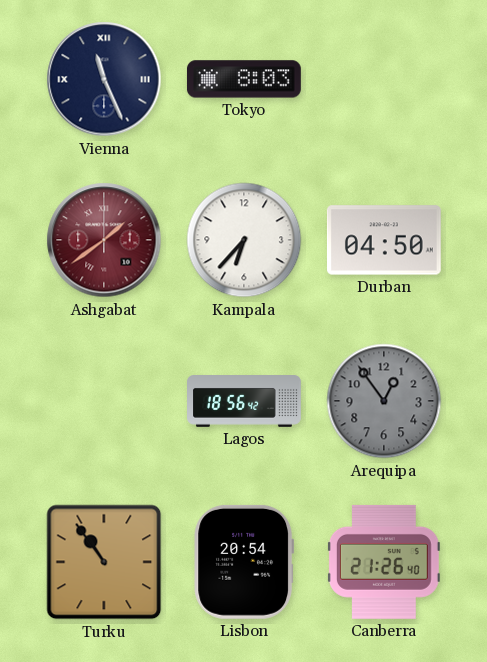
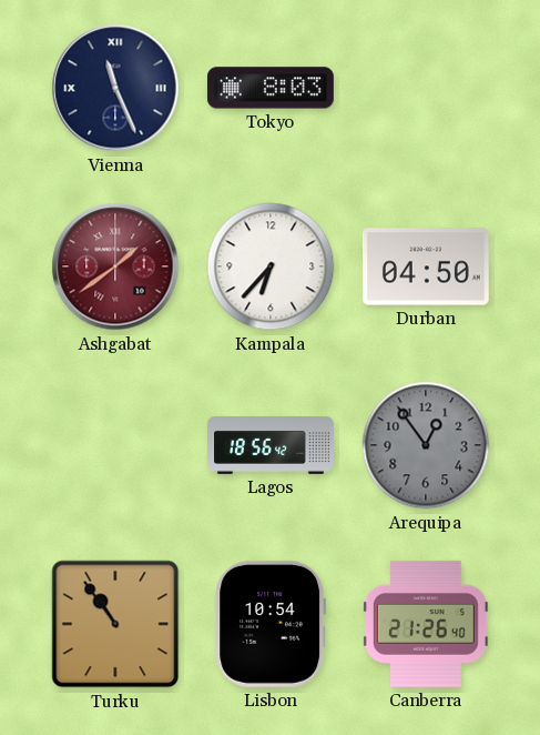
Lisbon: 20:54 -> 10:54 (269, 624)
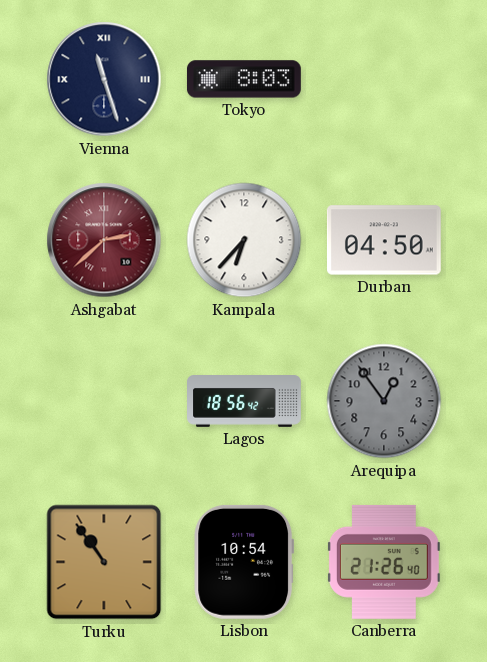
Vienna: 11:26 -> 11:27 (104, 79)
Ashgabat: 1:39 -> 2:38 (104, 240)
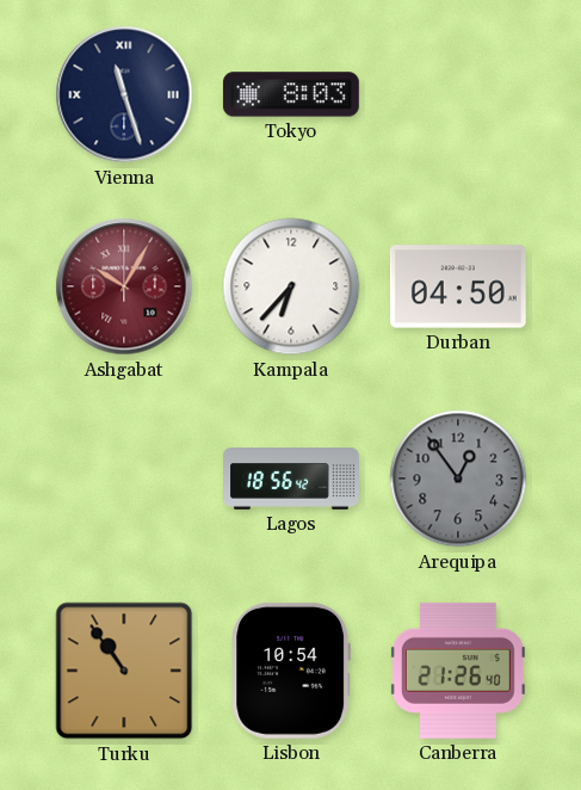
Ashgabat: 2:38 -> 10:05 (124, 286)
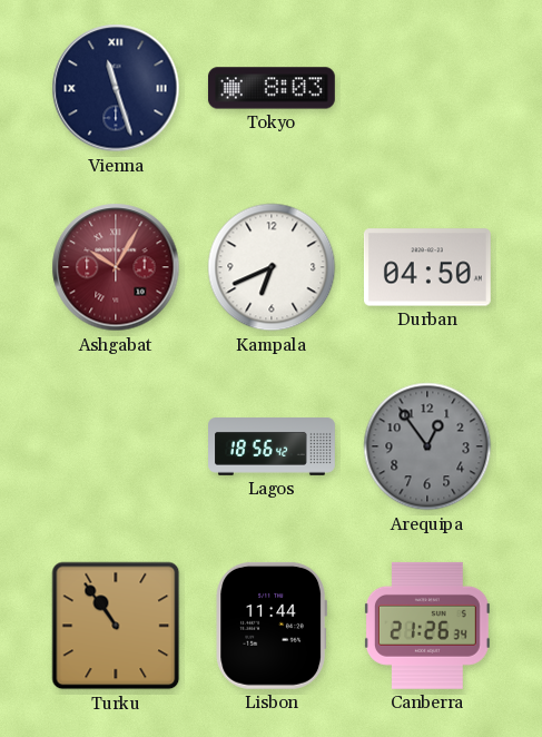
Kampala: 6:37 -> 6:41 (272, 267)
Lisbon: 10:54 -> 11:44 (270, 626)
Canberra: 21:26:40 -> 21:26:34 (427, 626)
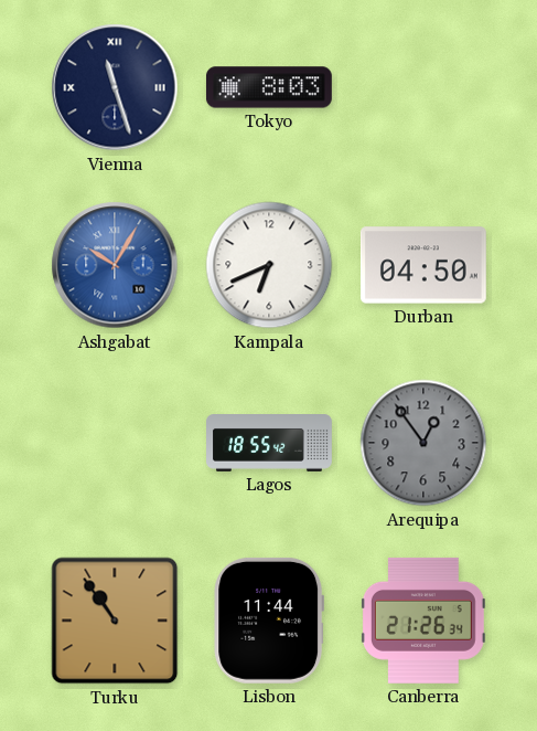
Ashgabat dial: burgundy -> blue (115, 265)
Lagos: 18:56 -> 18:55 (270, 444)
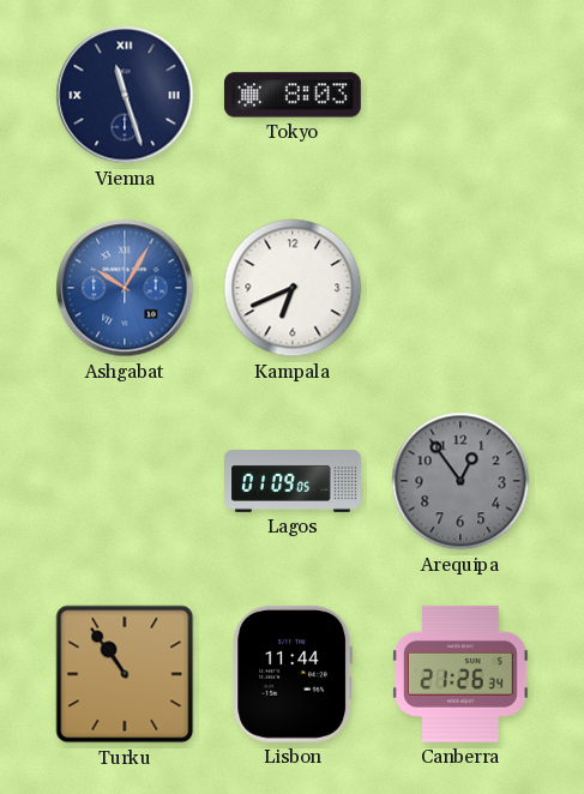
Durban: 04:50 -> none (423, 265)
Lagos: 18:55 -> 01:09 (294, 482)
